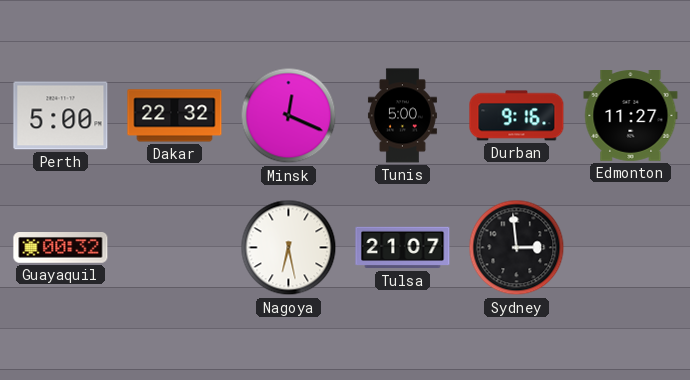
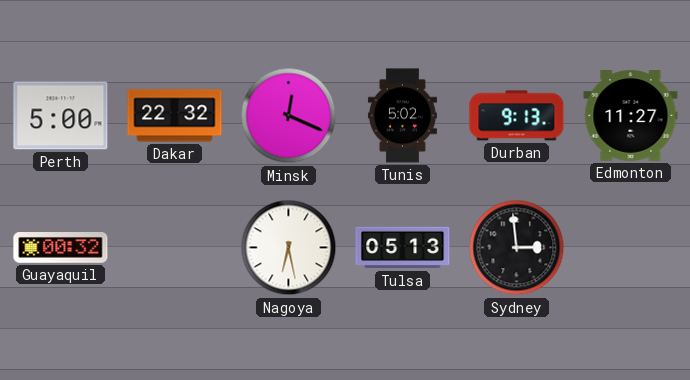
Tunis: 5:00 -> 5:02 (402, 116)
Durban: 9:16 -> 9:13 (517, 116)
Tulsa: 21:07 -> 05:13 (403, 248)
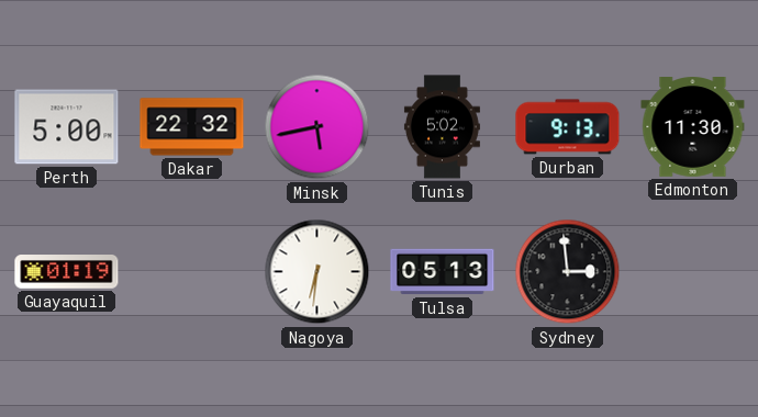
Minsk: 12:19 -> 5:43 (317, 127)
Edmonton: 11:27 -> 11:30 (693, 127)
Guayaquil: 00:32 -> 01:19 (67, 272)
Nagoya: 6:28 -> 6:31 (317, 272)
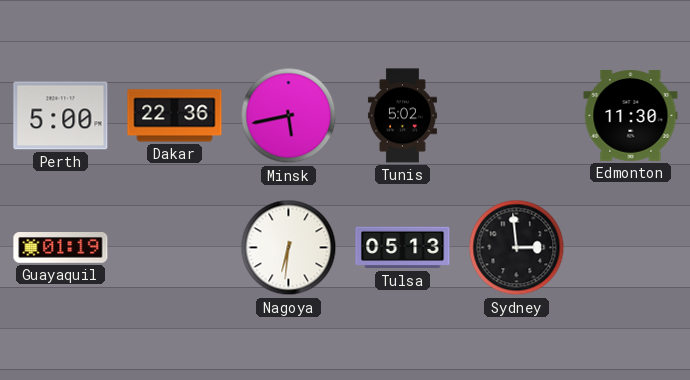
Dakar: 22:32 -> 22:36 (175, 116)
Durban: 9:13 -> none (568, 127)
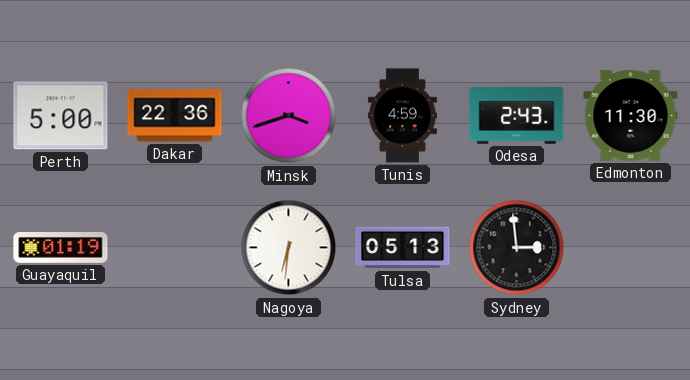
Minsk: 5:43 -> 3:42 (289, 116)
Tunis: 5:02 -> 4:59 (402, 116)
Odesa: none -> 2:43 (517, 115)
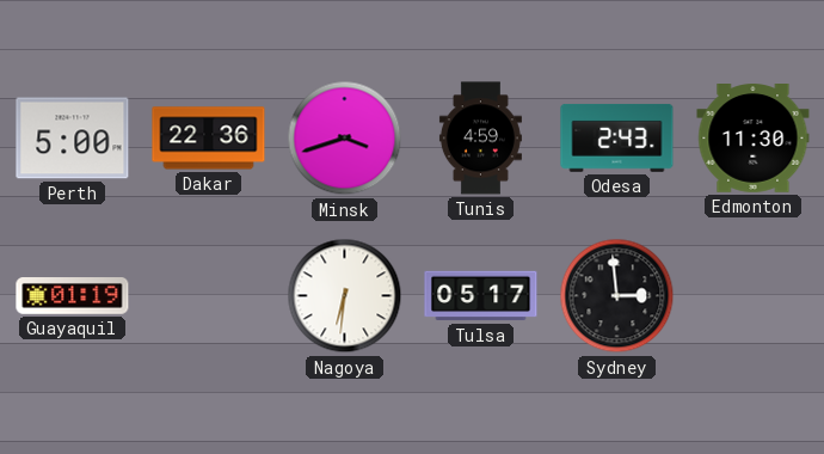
Tulsa: 05:13 -> 05:17 (481, 296)
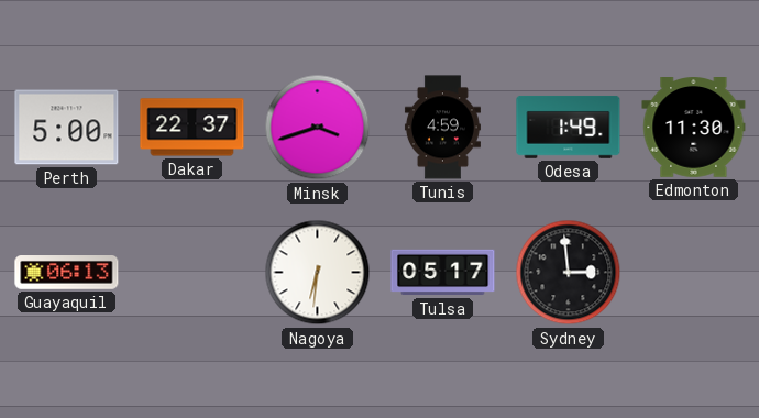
Dakar: 22:36 -> 22:37 (193, 128)
Odesa: 2:43 -> 1:49 (569, 127)
Guayaquil: 01:19 -> 06:13 (67, 273)
